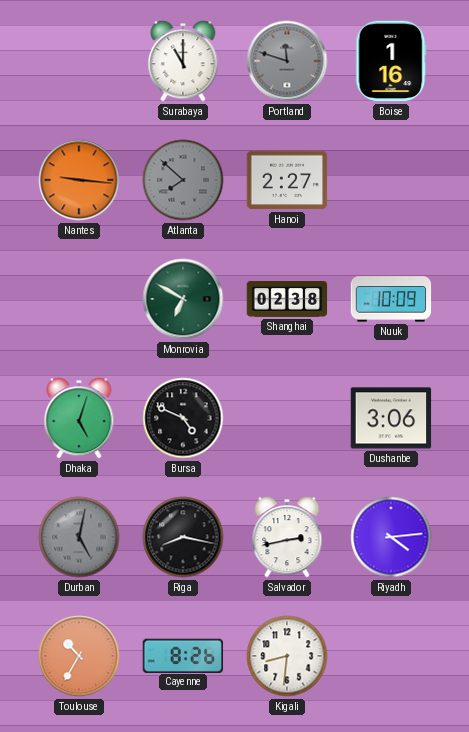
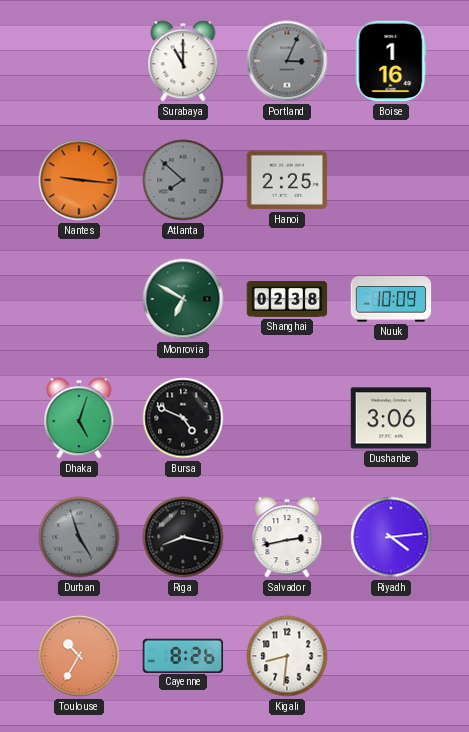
Portland: 11:48 -> 3:04 (287, 61)
Hanoi: 2:27 -> 2:25 (287, 180)
Durban: 5:02 -> 4:57 (79, 537)
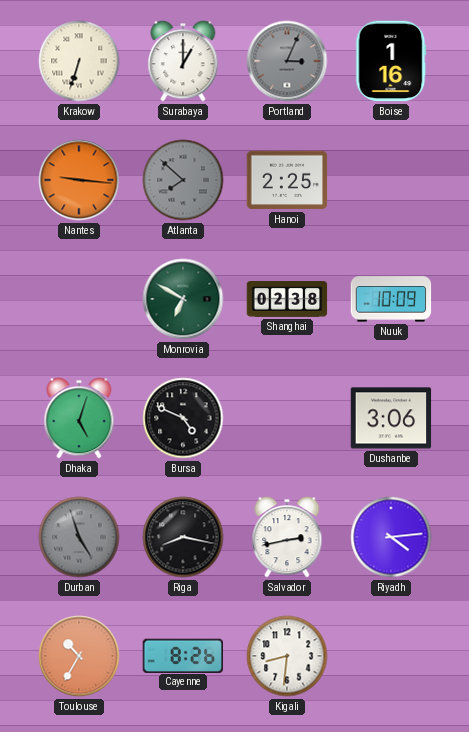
Krakow: none -> 6:33 (79, 61)
Surabaya: 11:00 -> 1:00 (183, 61)
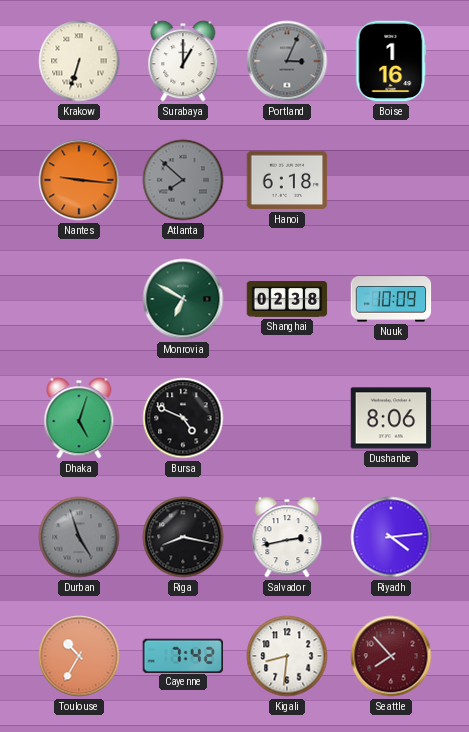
Hanoi: 2:25 -> 6:18 (287, 180)
Dushanbe: 3:06 -> 8:06 (391, 418)
Cayenne: 8:26 -> 7:42 (183, 655)
Seattle: none -> 7:53 (391, 656)
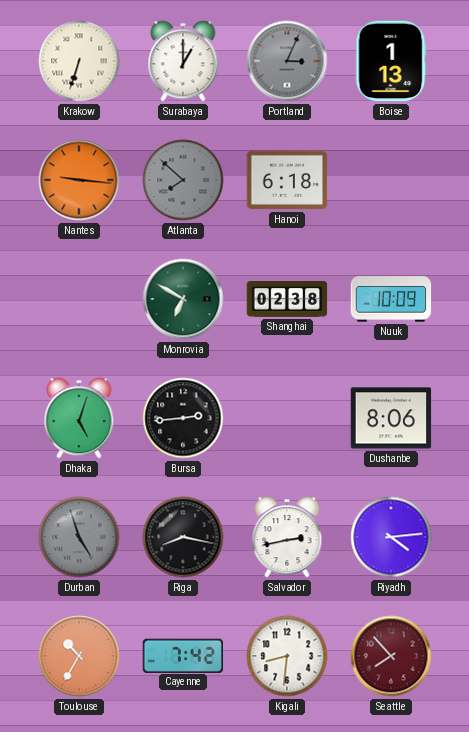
Boise: 1:16 -> 1:13 (391, 61)
Bursa: 4:49 -> 2:44 (183, 418)
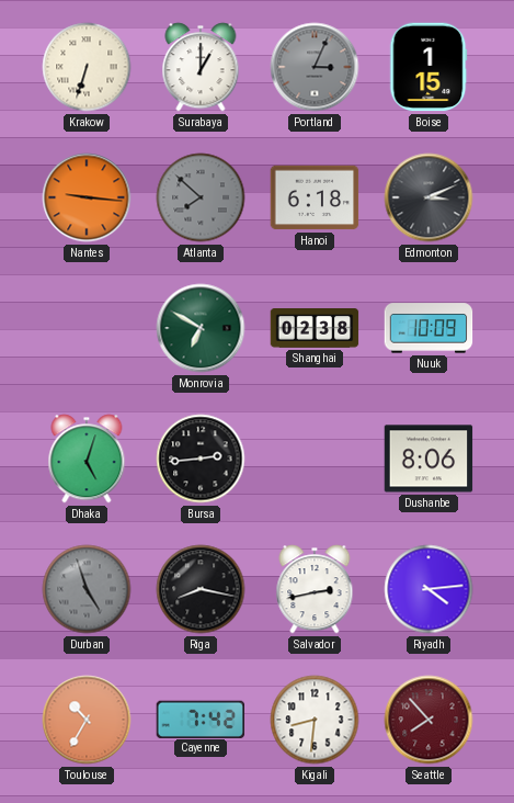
Boise: 1:13 -> 1:15 (429, 67)
Edmonton: none -> 3:11 (429, 197)
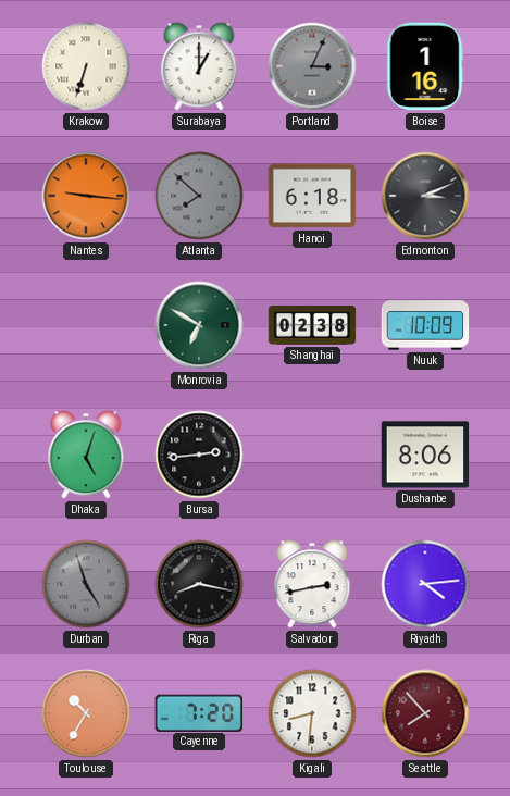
Boise: 1:15 -> 1:16 (425, 66)
Cayenne: 7:42 -> 7:20 (199, 712)
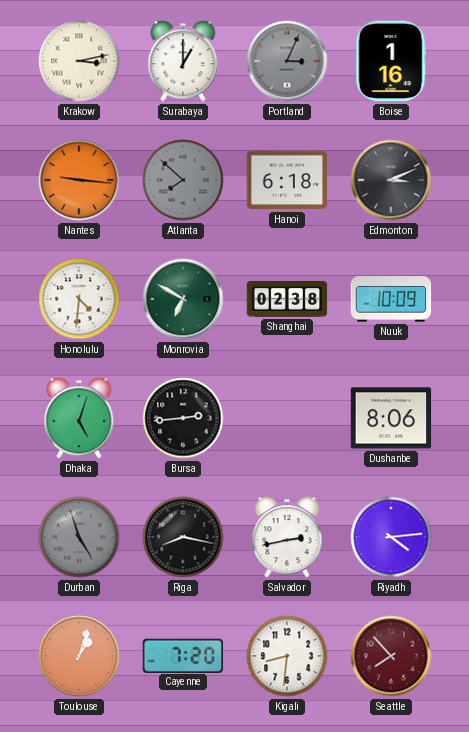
Krakow: 6:33 -> 3:13 (79, 61)
Honolulu: none -> 4:31 (79, 299)
Toulouse: 10:35 -> 1:03 (79, 656)
